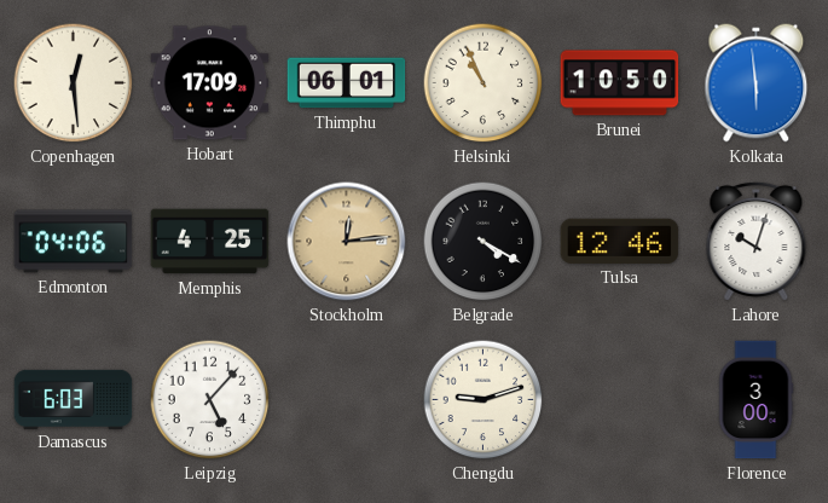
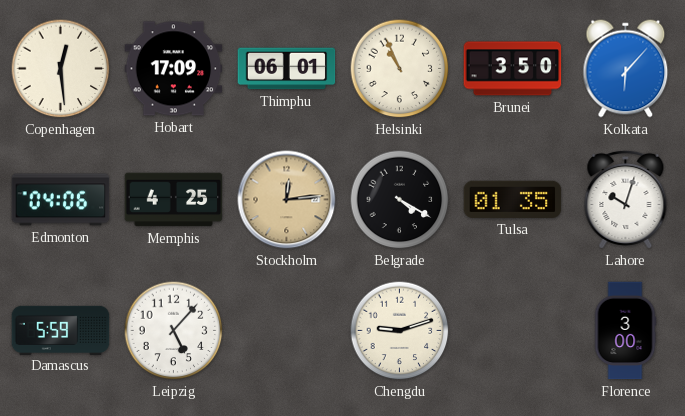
Brunei: 10:50 -> 3:50 (513, 69)
Kolkata: 5:59 -> 6:07 (626, 69)
Tulsa: 12:46 -> 01:35 (513, 199)
Damascus: 6:03 -> 5:59 (61, 330)
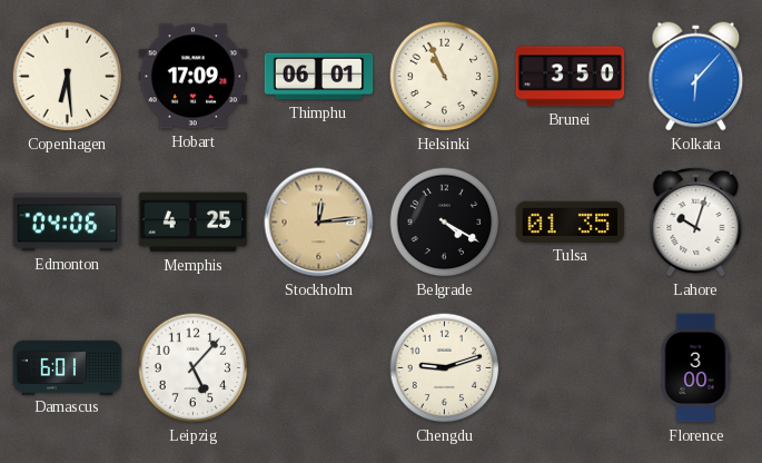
Copenhagen: 12:29 -> 6:29 (68, 77)
Damascus: 5:59 -> 6:01 (68, 367)
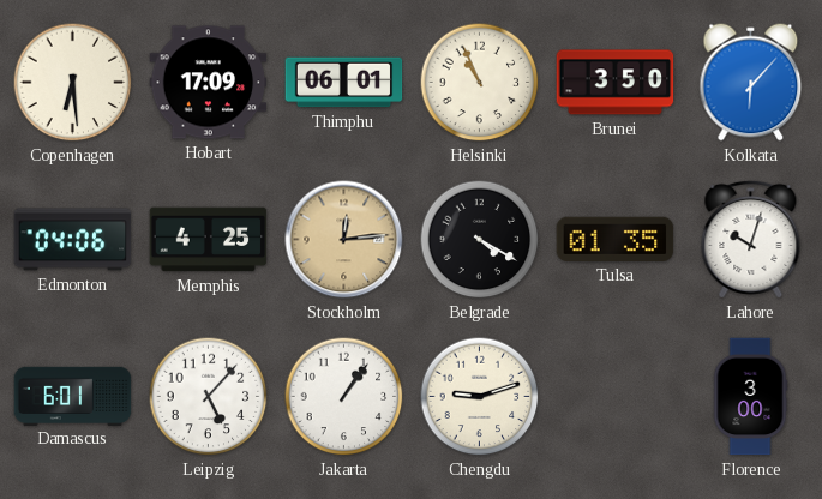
Jakarta: none -> 1:06 (344, 397)
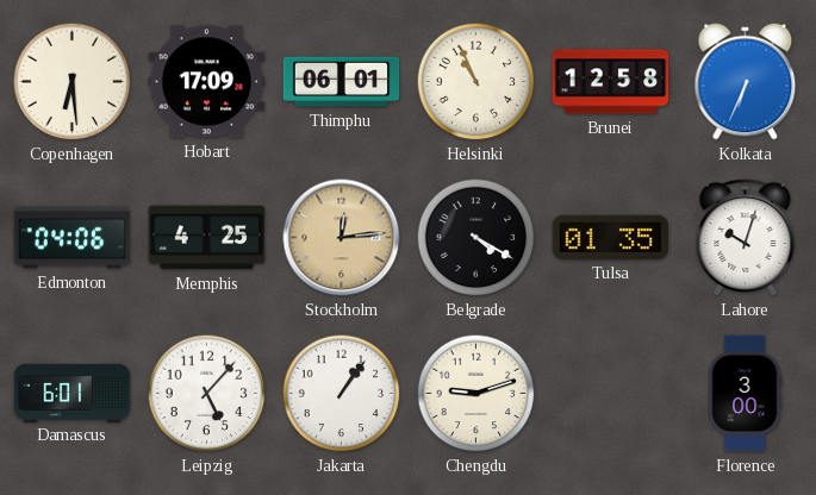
Brunei: 3:50 -> 12:58 (611, 82)
Kolkata: 6:07 -> 6:34 (746, 82)
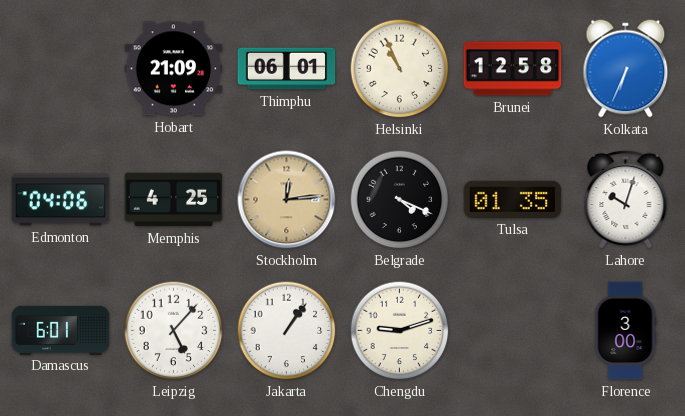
Copenhagen: 6:29 -> none (73, 82)
Hobart: 17:09 -> 21:09 (174, 69)
Belgrade: 4:20 -> 4:19 (400, 200)
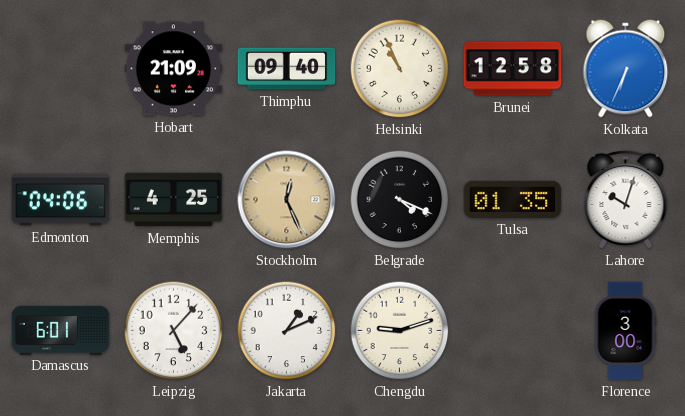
Thimphu: 06:01 -> 09:40 (287, 69)
Stockholm: 12:14 -> 12:26 (287, 200)
Jakarta: 1:06 -> 1:11 (287, 331)
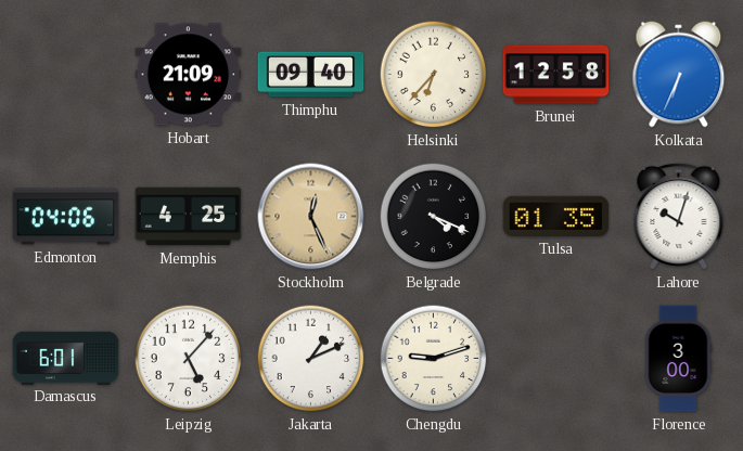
Helsinki: 10:56 -> 6:37 (434, 75)
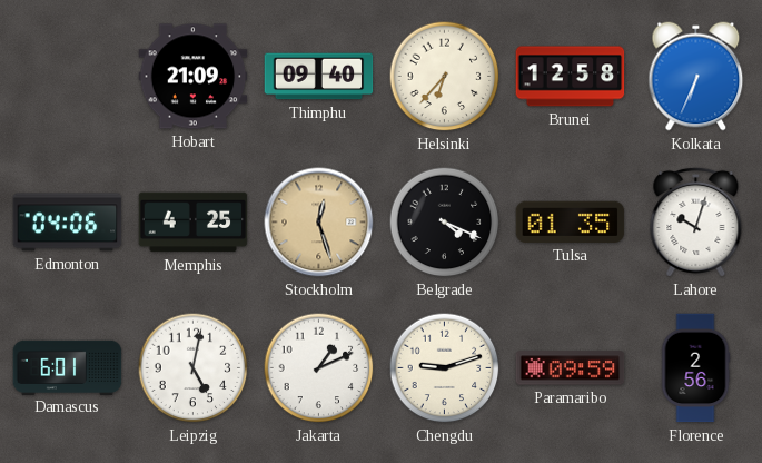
Stockholm: 12:26 -> 12:27 (319, 223)
Leipzig: 5:07 -> 5:02 (194, 368)
Paramaribo: none -> 09:59 (571, 368)
Florence: 3:00 -> 2:56 (695, 368)
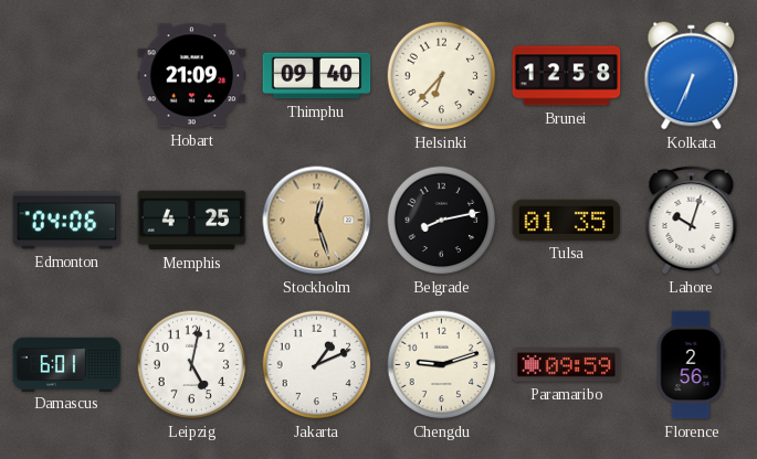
Belgrade: 4:19 -> 8:13 (442, 221)
